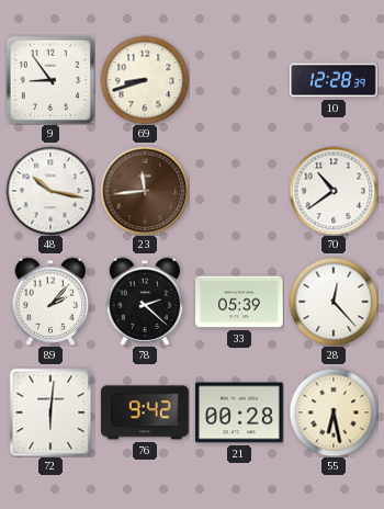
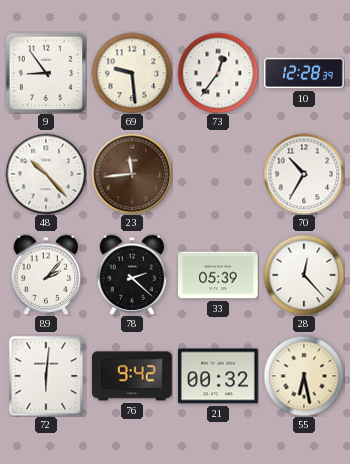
69: 8:42 -> 9:29 (132, 73)
73: none -> 12:36 (218, 73)
48: 10:17 -> 10:23 (46, 174)
70: 10:39 -> 10:35 (304, 174)
21: 00:28 -> 00:32 (219, 376)
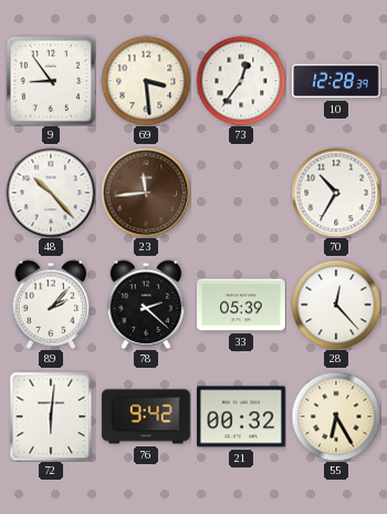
69: 9:29 -> 3:29 (146, 81)
55: 6:28 -> 6:25 (336, 417)
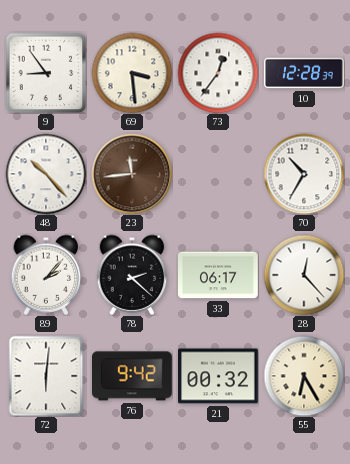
33: 05:39 -> 06:17 (218, 275)
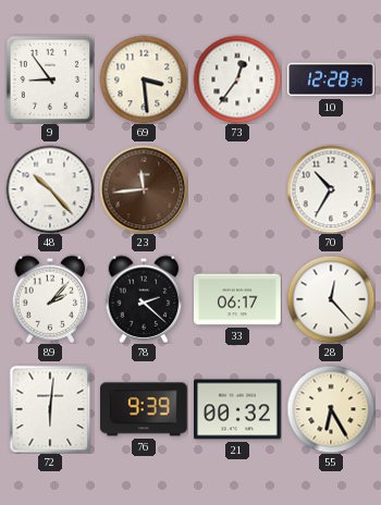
76: 9:42 -> 9:39 (145, 409)
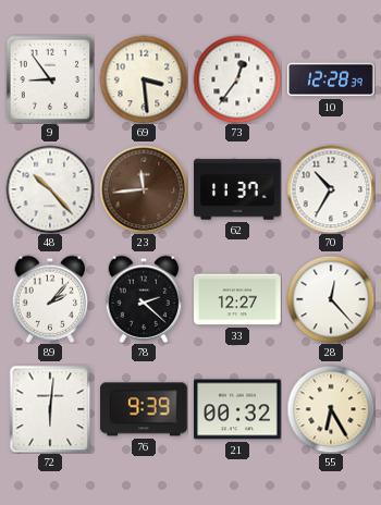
62: none -> 11:37 (237, 189)
33: 06:17 -> 12:27 (237, 299)
